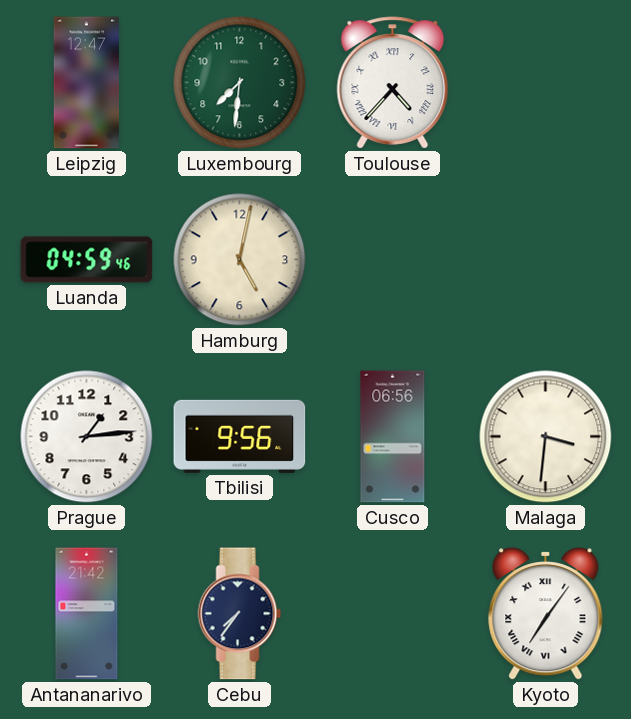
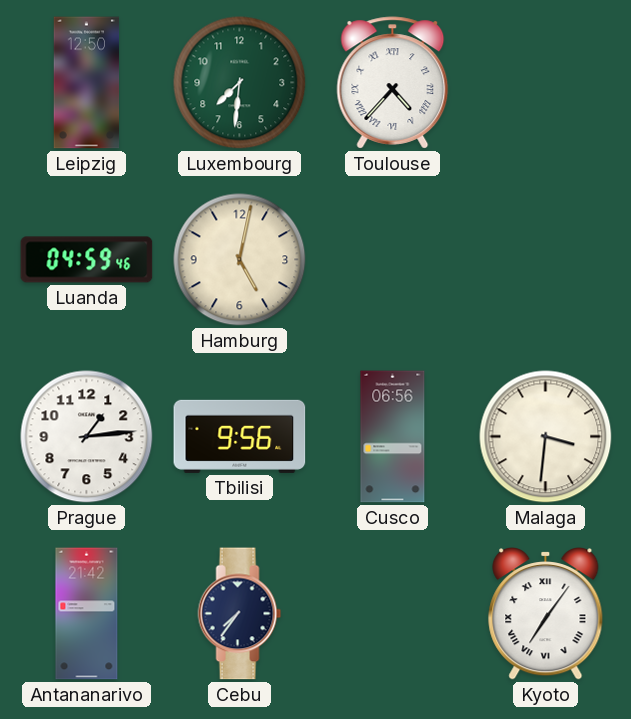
Leipzig: 12:47 -> 12:50 (87, 83)
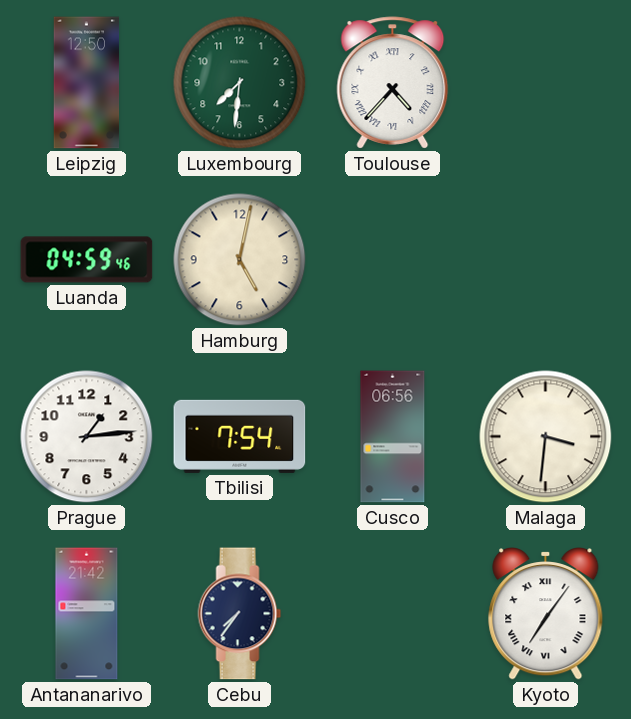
Tbilisi: 9:56 -> 7:54 (240, 436)
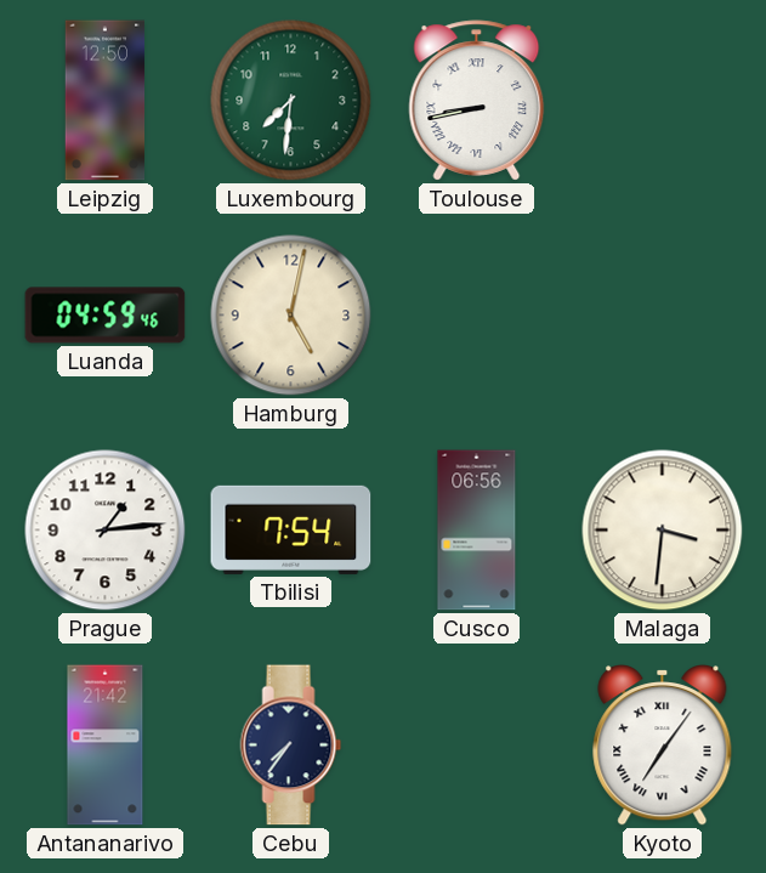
Toulouse: 4:37 -> 8:43 (477, 101)
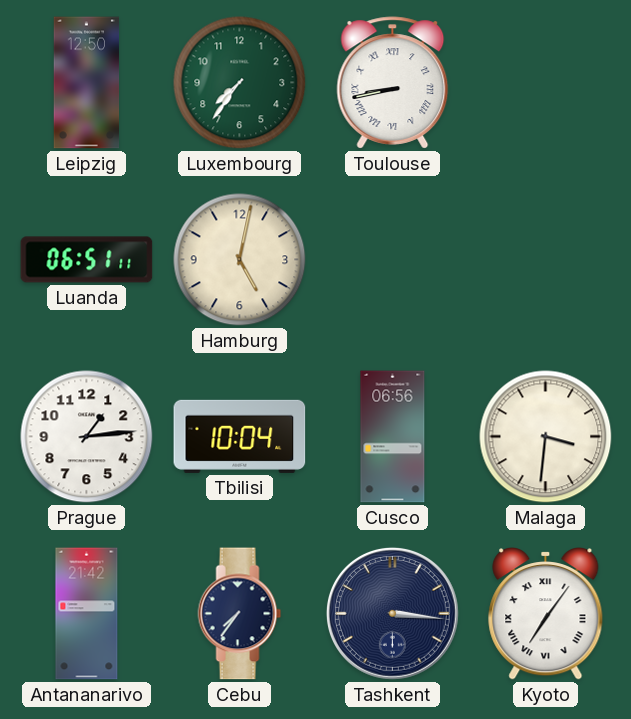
Luxembourg: 7:31 -> 7:36 (240, 83)
Luanda: 04:59 -> 06:51 (87, 260)
Tbilisi: 7:54 -> 10:04 (240, 436)
Tashkent: none -> 3:16 (392, 613)
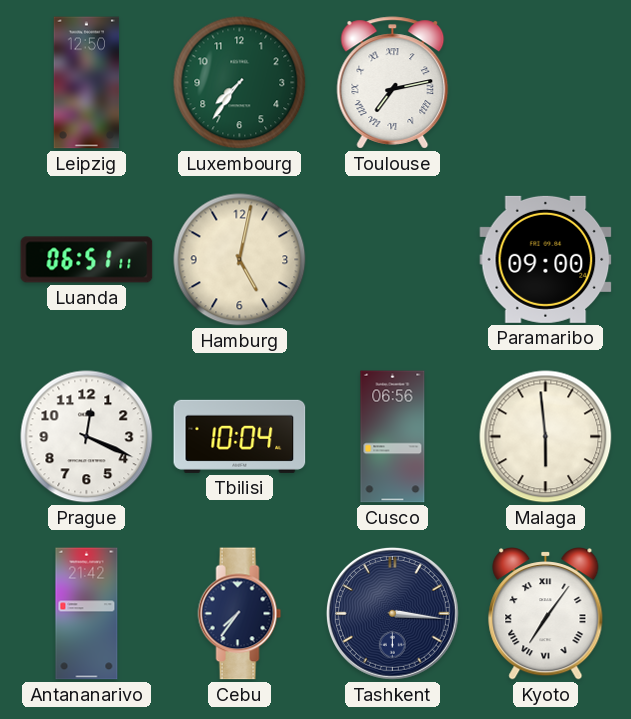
Toulouse: 8:43 -> 7:13 (393, 83)
Paramaribo: none -> 09:00 (546, 259)
Prague: 1:14 -> 12:19 (87, 437)
Malaga: 3:31 -> 5:59 (546, 437)
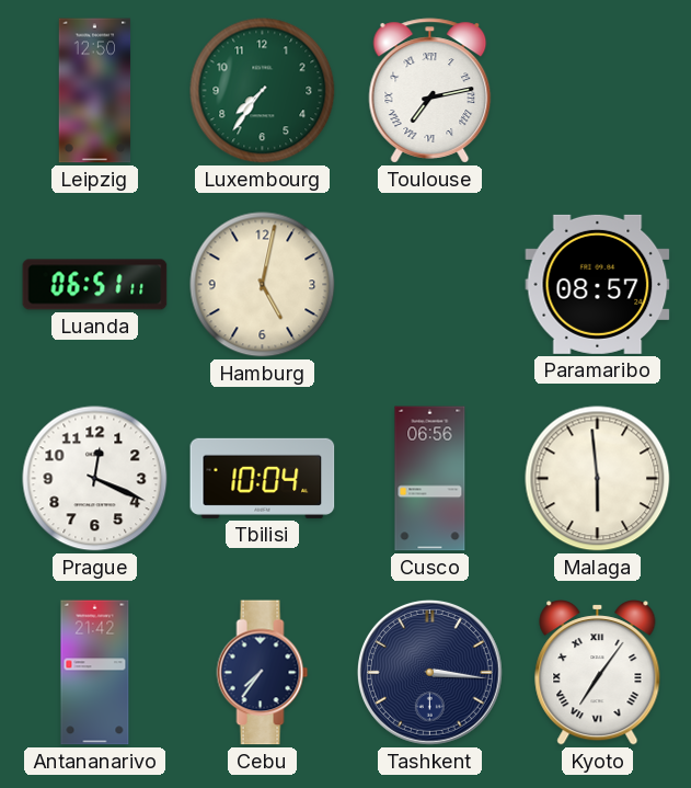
Paramaribo: 09:00 -> 08:57 (598, 284)
